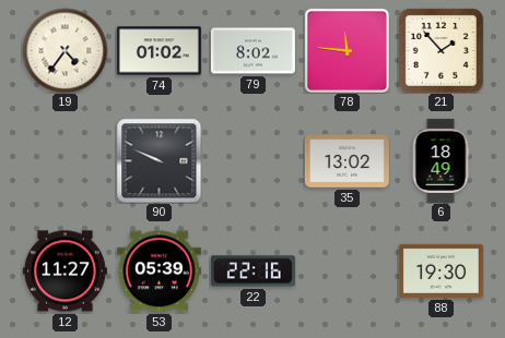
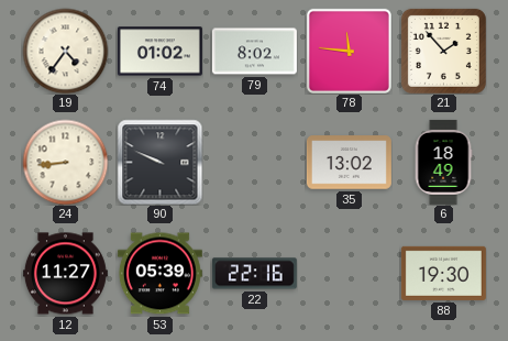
24: none -> 8:44 (65, 162)
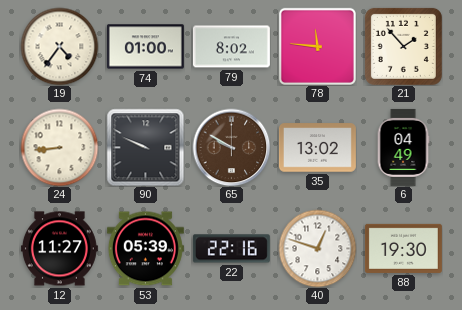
74: 01:02 -> 01:00 (145, 47)
65: none -> 9:50 (231, 147)
6: 18:49 -> 04:49 (403, 147)
40: none -> 12:48 (317, 248)
